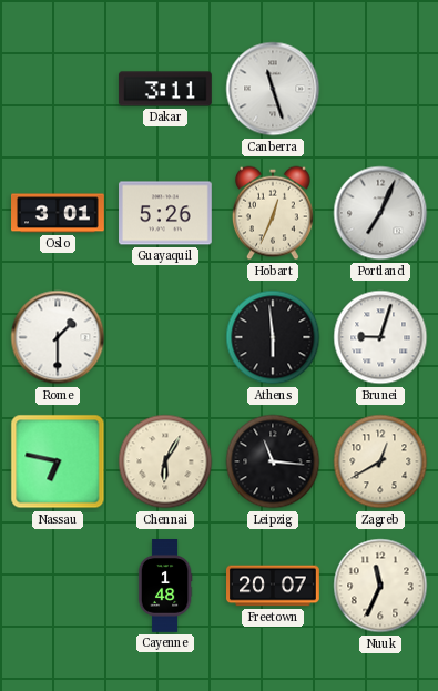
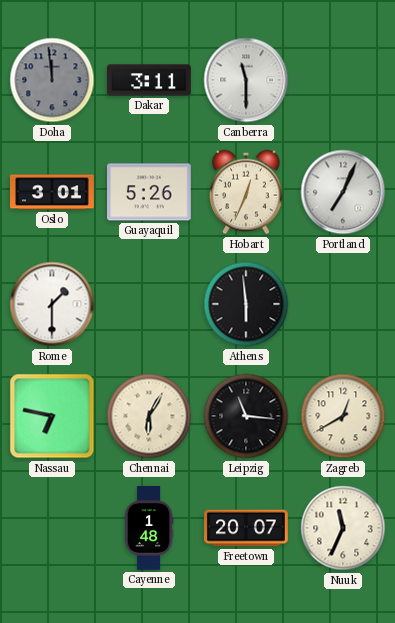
Doha: none -> 11:59 (52, 80)
Canberra: 11:27 -> 11:30 (246, 80)
Brunei: 9:03 -> none (380, 337)
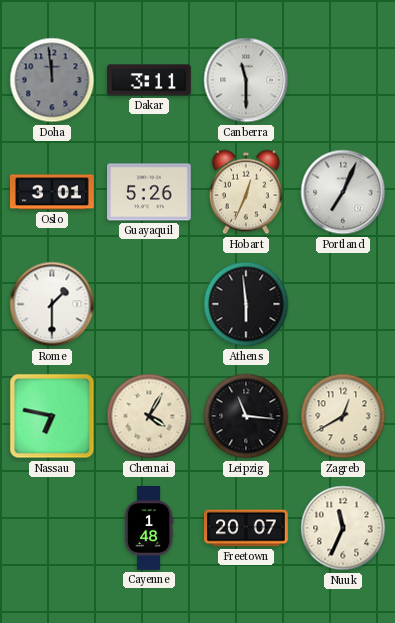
Chennai: 6:05 -> 4:05 (149, 416)
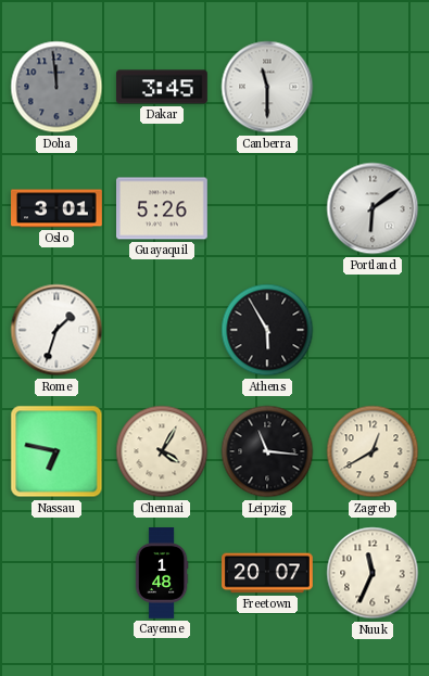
Dakar: 3:11 -> 3:45 (162, 87)
Hobart: 12:34 -> none (246, 192)
Portland: 7:04 -> 6:09 (373, 208)
Rome: 1:30 -> 1:33 (56, 330)
Athens: 5:59 -> 5:55 (267, 330)
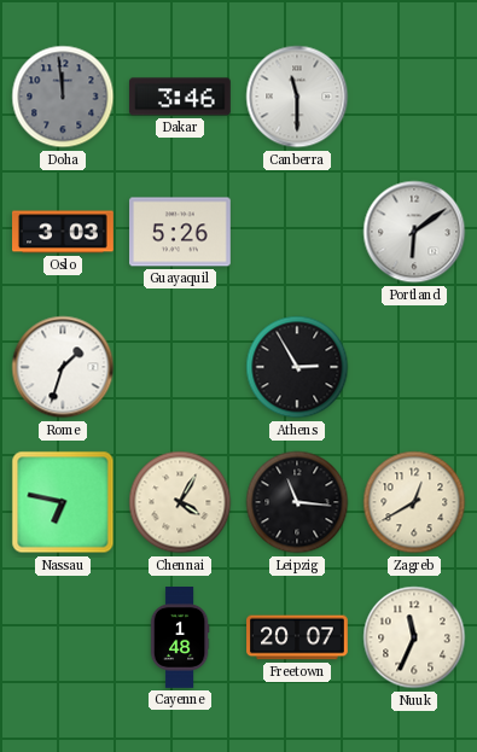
Dakar: 3:45 -> 3:46 (180, 97)
Oslo: 3:01 -> 3:03 (64, 232)
Athens: 5:55 -> 2:55 (297, 367)
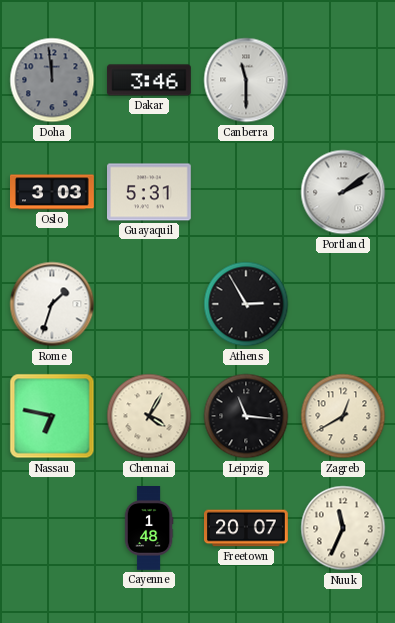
Guayaquil: 5:26 -> 5:31 (150, 192)
Portland: 6:09 -> 2:09 (343, 192)
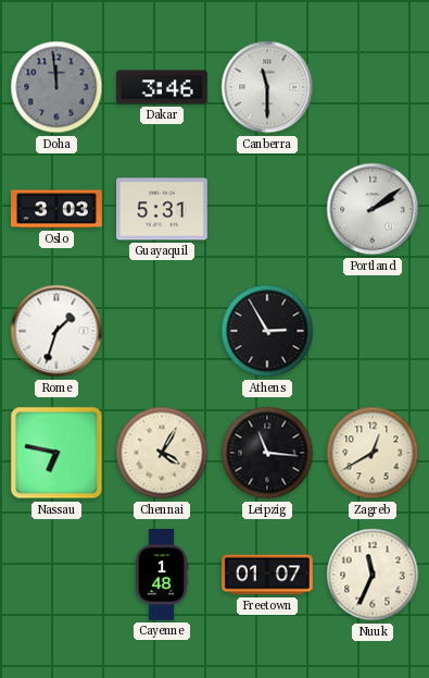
Freetown: 20:07 -> 01:07 (268, 575)
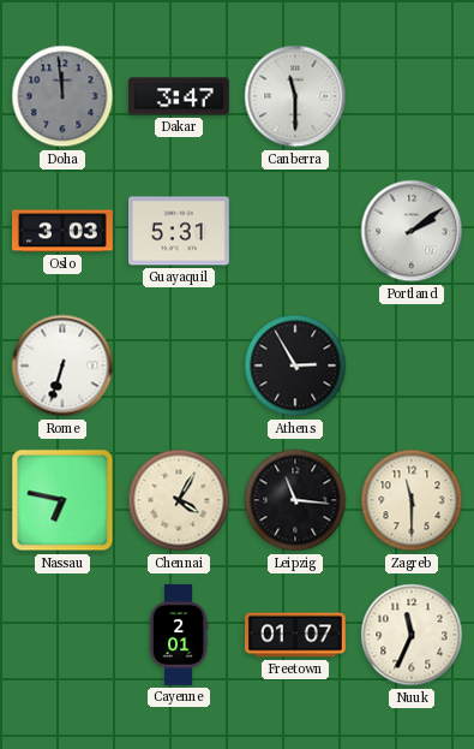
Dakar: 3:46 -> 3:47 (179, 96)
Rome: 1:33 -> 6:33 (62, 365)
Zagreb: 12:40 -> 11:30 (412, 500)
Cayenne: 1:48 -> 2:01 (179, 636)
